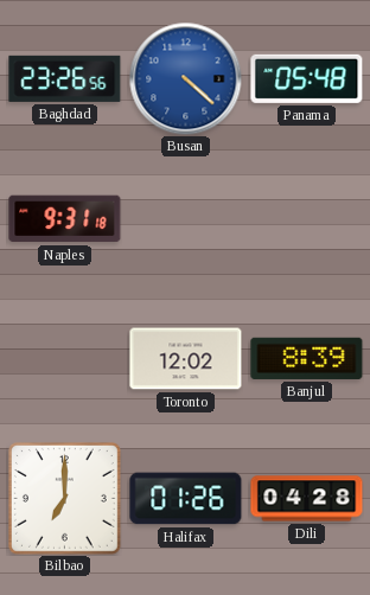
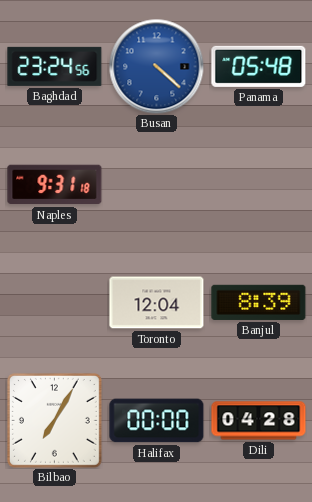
Baghdad: 23:26 -> 23:24 (55, 66)
Toronto: 12:02 -> 12:04 (157, 303)
Bilbao: 7:00 -> 7:05 (54, 420)
Halifax: 01:26 -> 00:00 (157, 421)
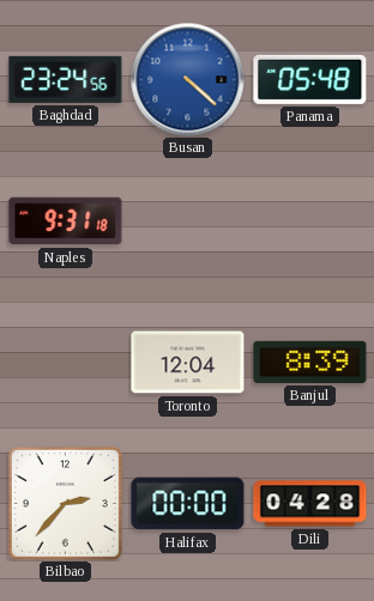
Bilbao: 7:05 -> 2:37 (65, 503)
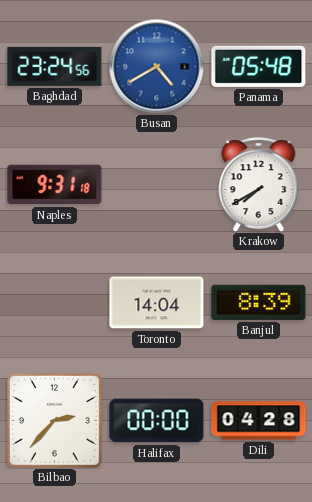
Busan: 4:22 -> 4:40 (156, 66)
Krakow: none -> 7:40 (259, 185)
Toronto: 12:04 -> 14:04 (157, 303)
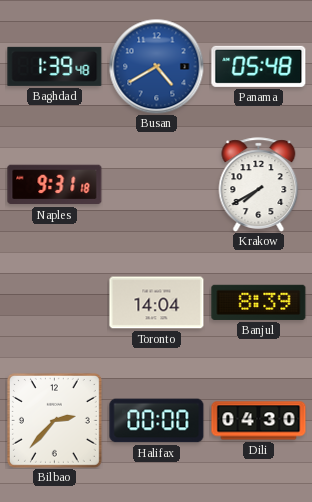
Baghdad: 23:24 -> 1:39 (55, 66)
Dili: 04:28 -> 04:30 (259, 421)
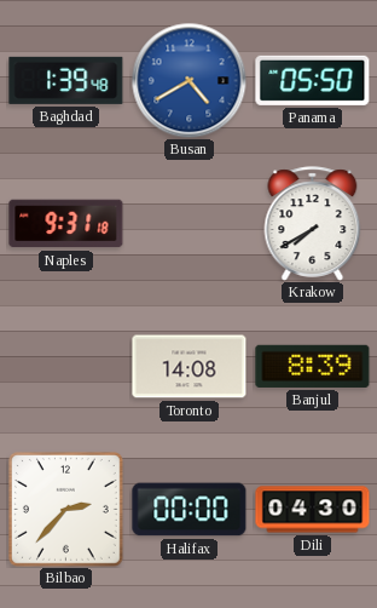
Panama: 05:48 -> 05:50 (313, 80)
Toronto: 14:04 -> 14:08 (190, 367)
